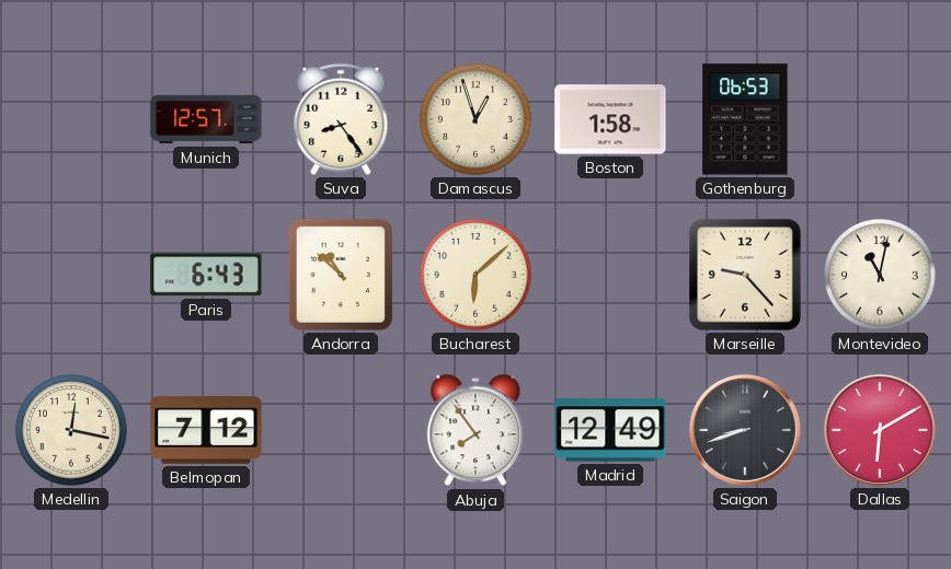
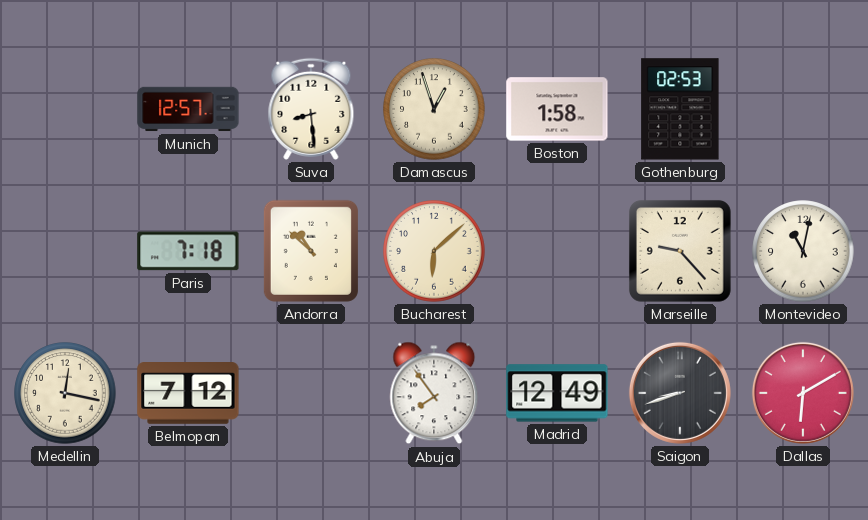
Suva: 8:24 -> 8:29 (311, 109)
Gothenburg: 06:53 -> 02:53 (680, 109)
Paris: 6:43 -> 7:18 (188, 251)
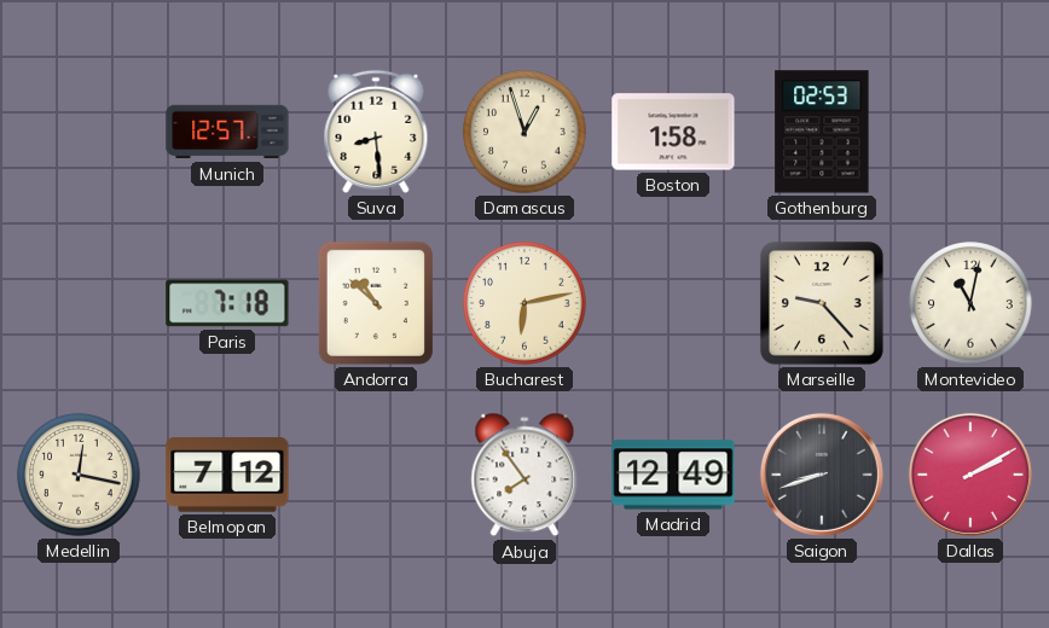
Bucharest: 6:08 -> 6:13 (524, 303)
Dallas: 6:10 -> 2:10 (970, 475)
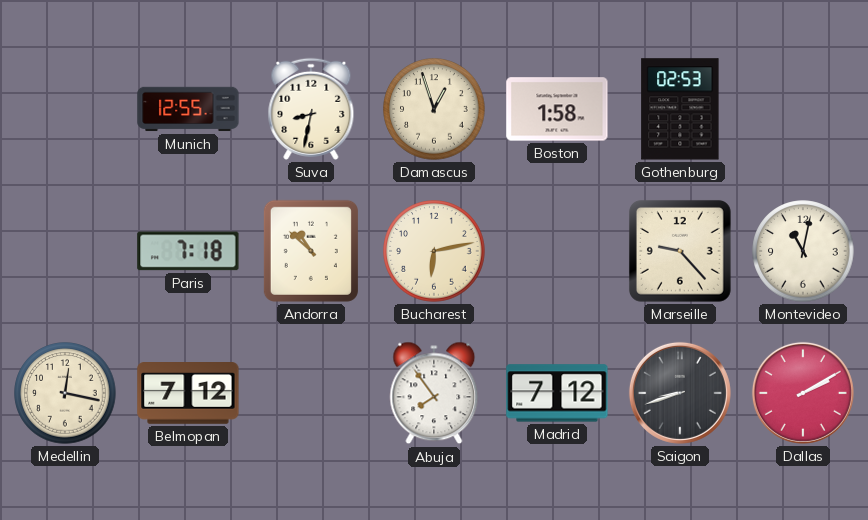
Munich: 12:57 -> 12:55 (188, 109)
Suva: 8:29 -> 8:32 (311, 109)
Madrid: 12:49 -> 7:12 (557, 393)
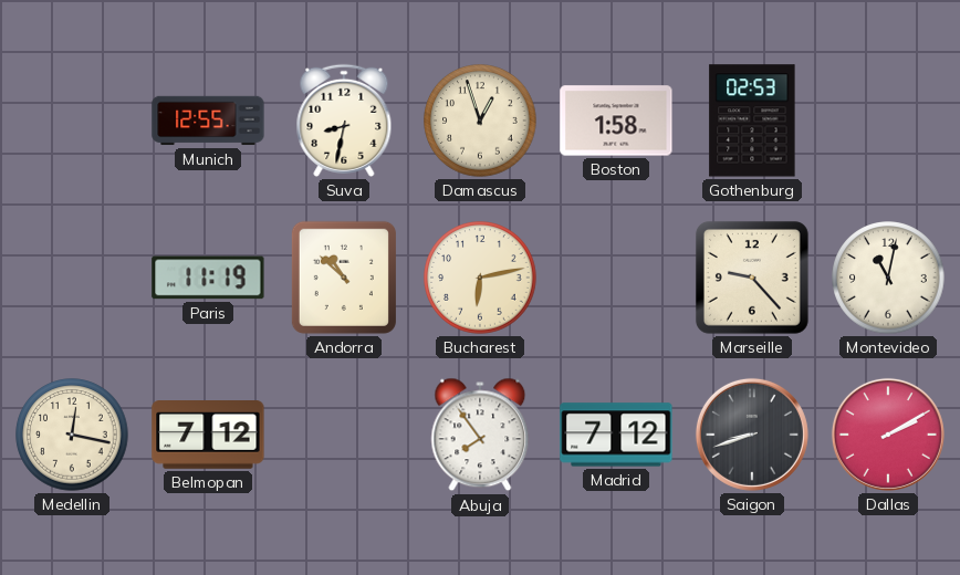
Paris: 7:18 -> 11:19 (208, 278)
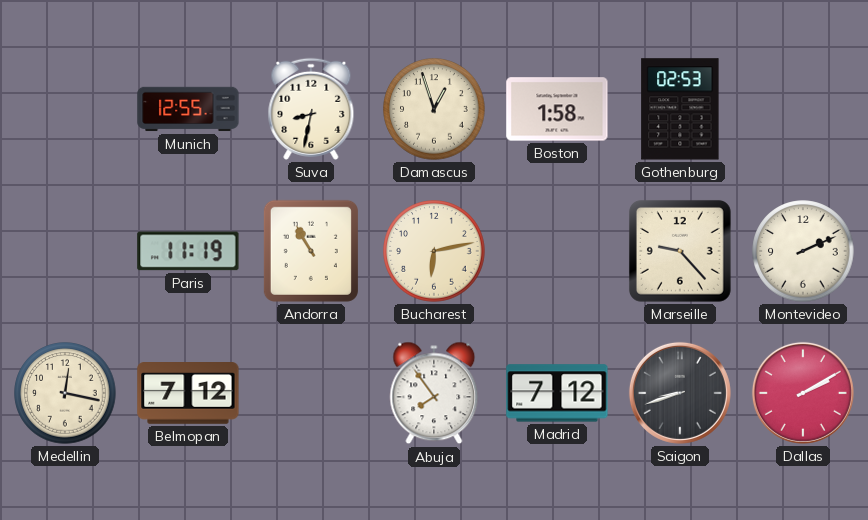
Andorra: 10:52 -> 10:55 (311, 251)
Montevideo: 11:02 -> 2:11 (803, 251)
